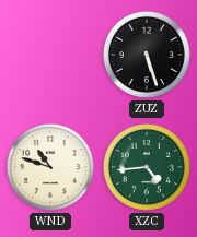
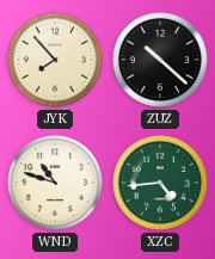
JYK: none -> 7:53 (55, 60)
ZUZ: 5:27 -> 10:22 (160, 60)
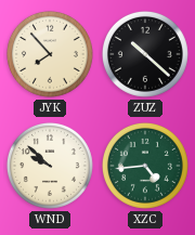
WND: 10:48 -> 9:52 (50, 166)
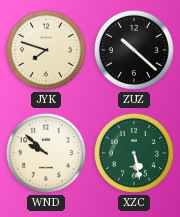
JYK: 7:53 -> 7:48 (46, 50)
XZC: 4:44 -> 5:28 (134, 153)
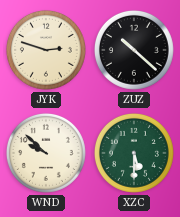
JYK: 7:48 -> 2:48 (46, 50)
XZC: 5:28 -> 5:30 (134, 153)
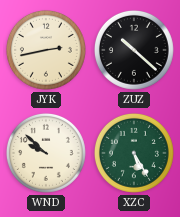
JYK: 2:48 -> 2:43 (46, 50)
XZC: 5:30 -> 5:25 (134, 153)
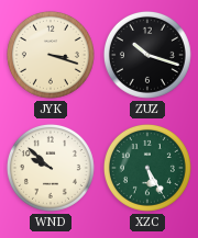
JYK: 2:43 -> 3:18 (51, 55)
ZUZ: 10:22 -> 10:18 (147, 55)
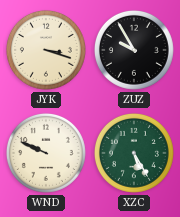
ZUZ: 10:18 -> 9:55 (134, 50)
WND: 9:52 -> 9:49 (46, 153)
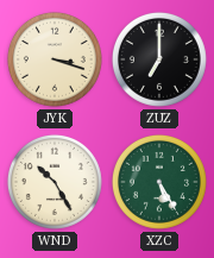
ZUZ: 9:55 -> 7:00 (159, 59)
WND: 9:49 -> 10:25 (55, 182)
